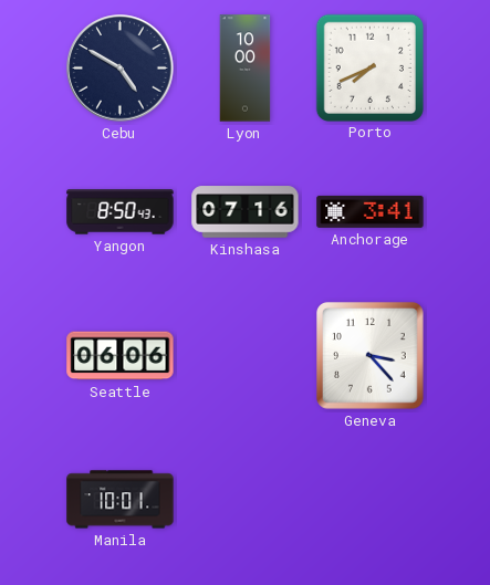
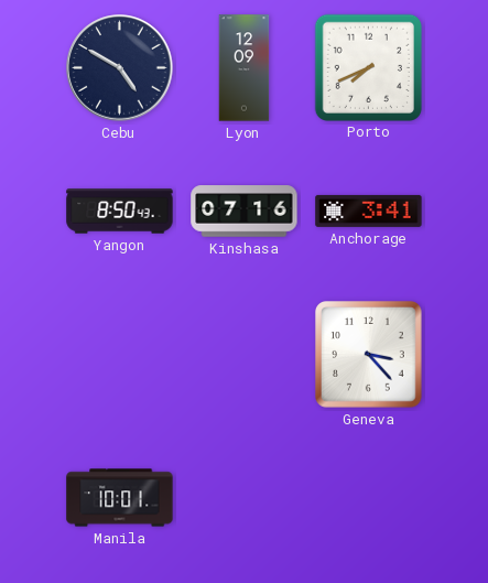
Lyon: 10:00 -> 12:09 (245, 68)
Seattle: 06:06 -> none (121, 356)
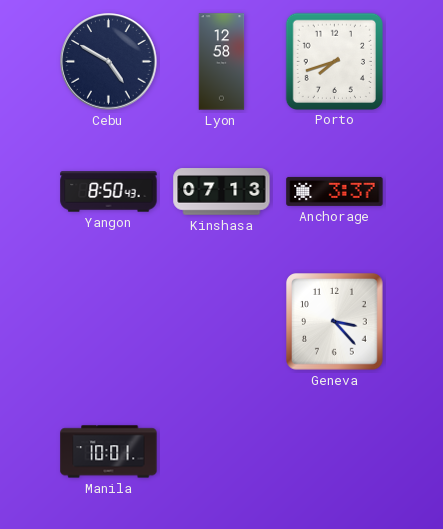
Lyon: 12:09 -> 12:58 (222, 62)
Porto: 7:41 -> 7:42 (334, 61)
Kinshasa: 07:16 -> 07:13 (222, 192)
Anchorage: 3:41 -> 3:37 (335, 191)
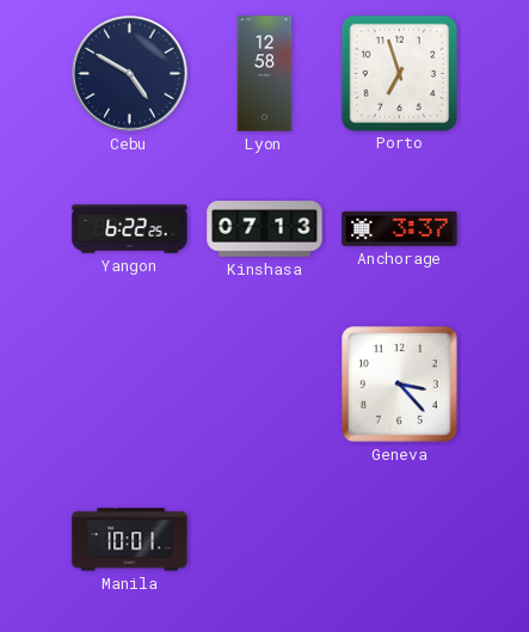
Porto: 7:42 -> 6:57 (399, 73)
Yangon: 8:50 -> 6:22 (130, 229)
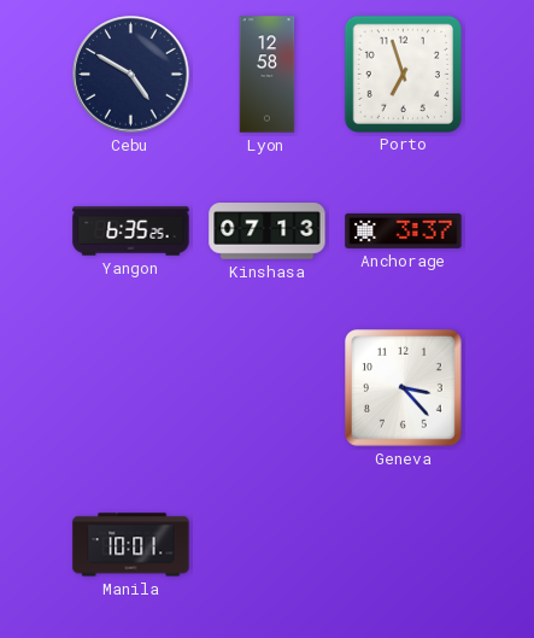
Yangon: 6:22 -> 6:35 (131, 232)
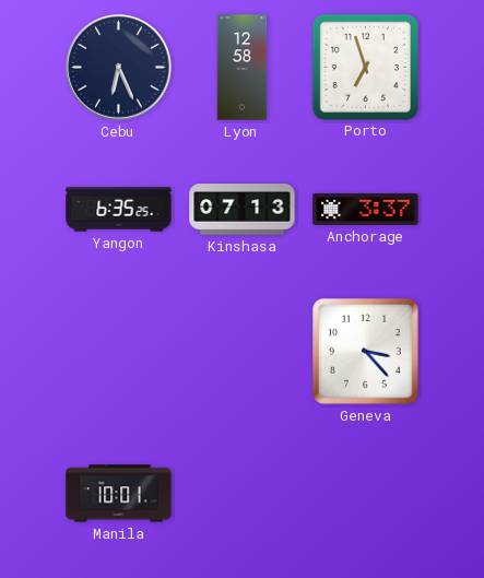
Cebu: 4:50 -> 6:26 (119, 68)
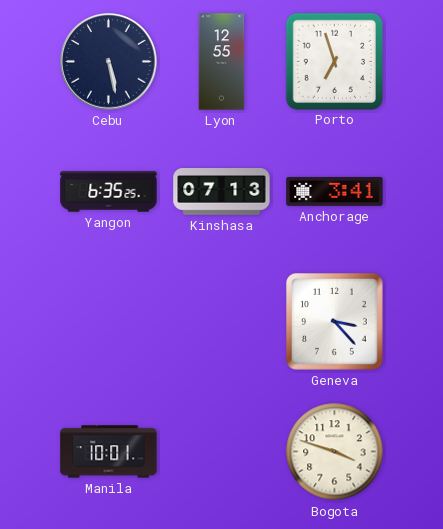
Cebu: 6:26 -> 5:28 (109, 62)
Lyon: 12:58 -> 12:55 (222, 62)
Anchorage: 3:37 -> 3:41 (335, 191)
Bogota: none -> 3:48 (335, 452)
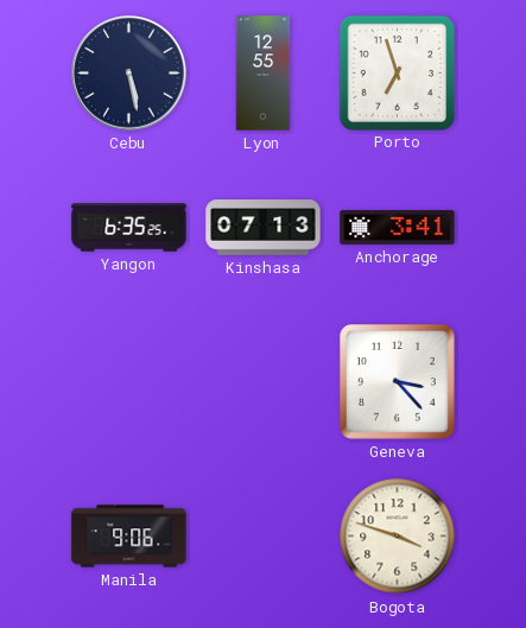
Manila: 10:01 -> 9:06 (129, 537)
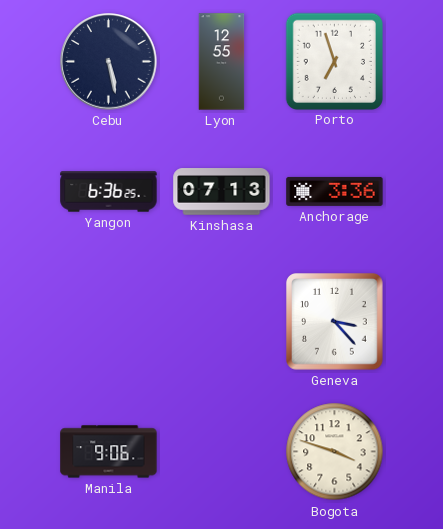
Yangon: 6:35 -> 6:36 (109, 192)
Anchorage: 3:41 -> 3:36 (335, 191)
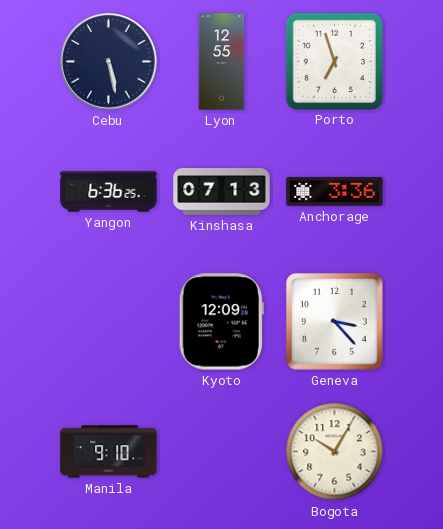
Kyoto: none -> 12:09 (221, 322)
Manila: 9:06 -> 9:10 (109, 452)
Bogota: 3:48 -> 10:05 (335, 452)
